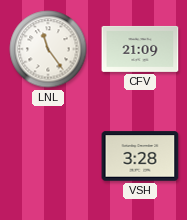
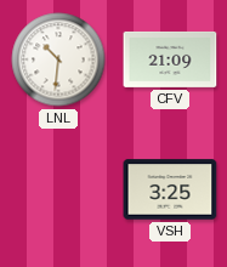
LNL: 11:24 -> 10:31 (58, 59)
VSH: 3:28 -> 3:25 (170, 189)
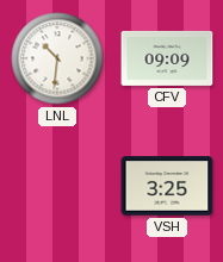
CFV: 21:09 -> 09:09 (167, 58)
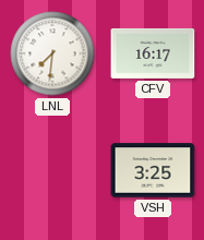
LNL: 10:31 -> 7:31 (52, 53)
CFV: 09:09 -> 16:17 (153, 53)
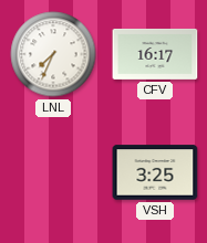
LNL: 7:31 -> 7:34 (53, 54)
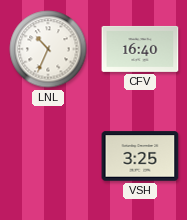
LNL: 7:34 -> 10:34 (48, 49)
CFV: 16:17 -> 16:40 (140, 49)
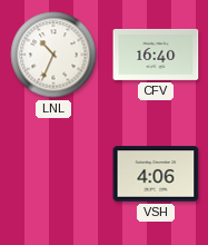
VSH: 3:25 -> 4:06 (156, 174)
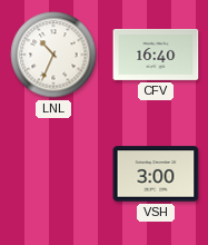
VSH: 4:06 -> 3:00 (156, 174)
